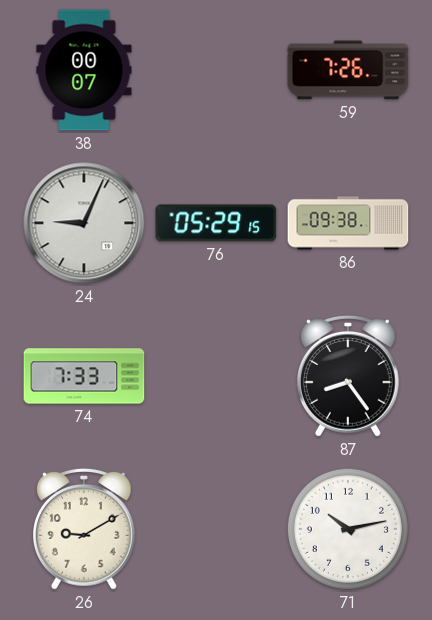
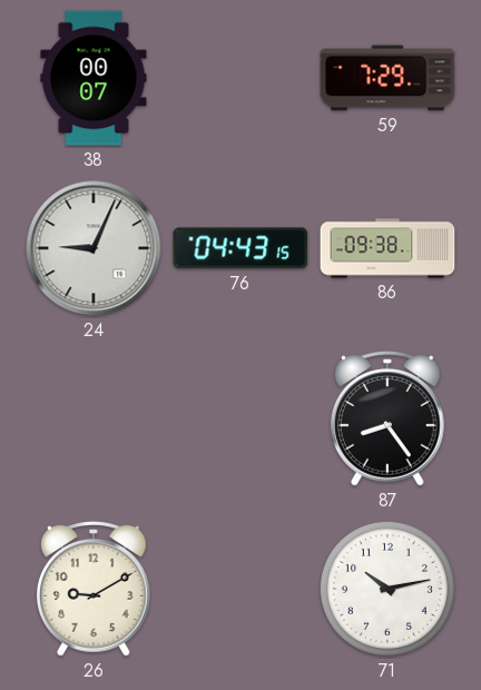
59: 7:26 -> 7:29 (387, 78)
76: 05:29 -> 04:43 (240, 248)
74: 7:33 -> none (84, 376)
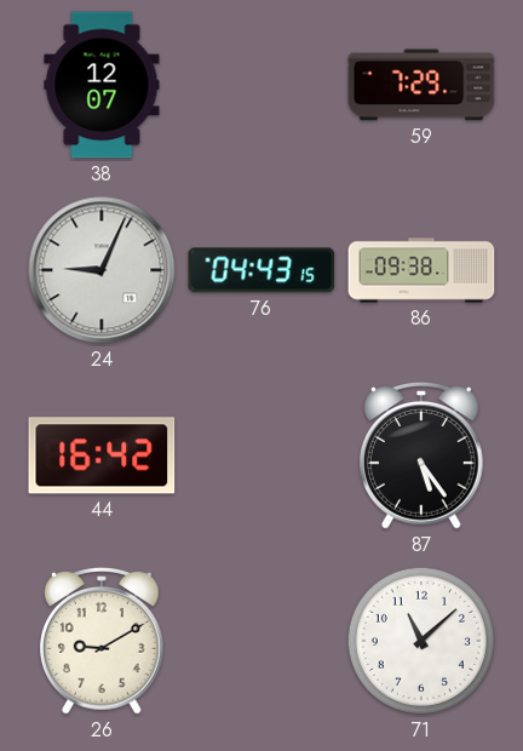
38: 00:07 -> 12:07 (102, 85)
44: none -> 16:42 (102, 455)
87: 8:24 -> 5:24 (423, 457)
71: 10:13 -> 11:08 (421, 641)
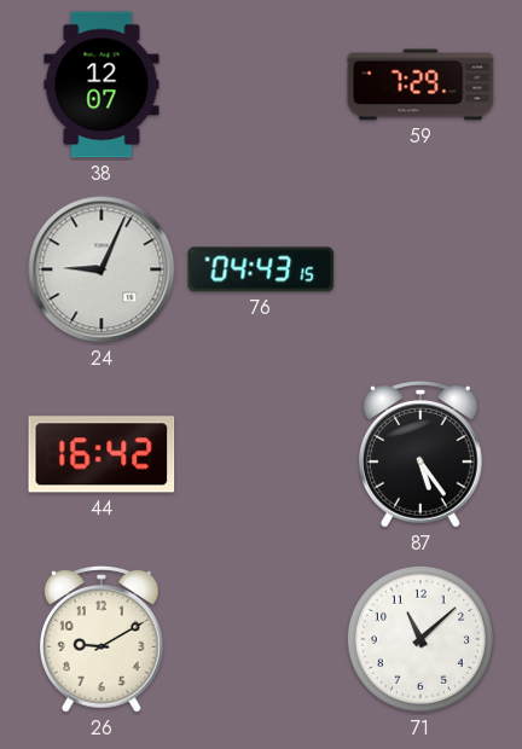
86: 09:38 -> none (421, 270)
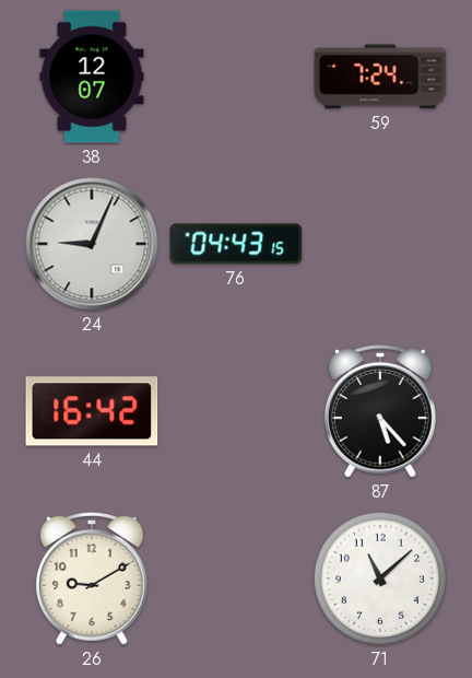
59: 7:29 -> 7:24 (380, 77)
87: 5:24 -> 5:23 (381, 412)
